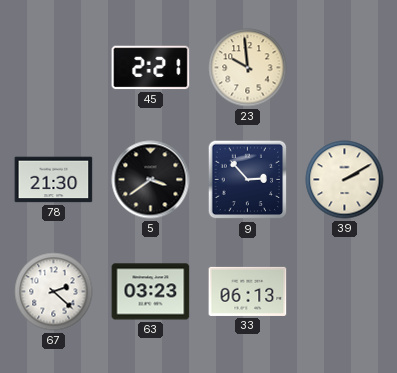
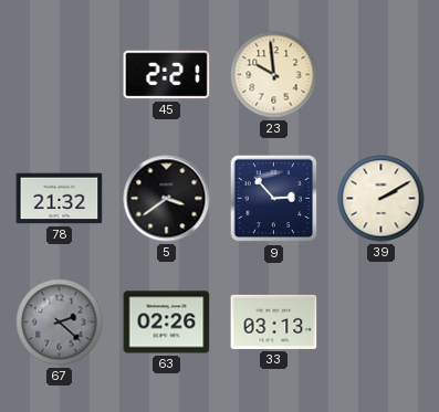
78: 21:30 -> 21:32 (60, 199)
67 dial: white -> grey (60, 323)
63: 03:23 -> 02:26 (167, 323)
33: 06:13 -> 03:13 (274, 321)
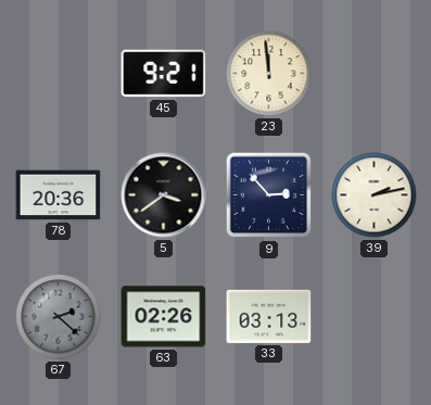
45: 2:21 -> 9:21 (164, 74)
23: 9:59 -> 11:59 (269, 74)
78: 21:32 -> 20:36 (59, 195)
39: 2:10 -> 2:13 (375, 195)
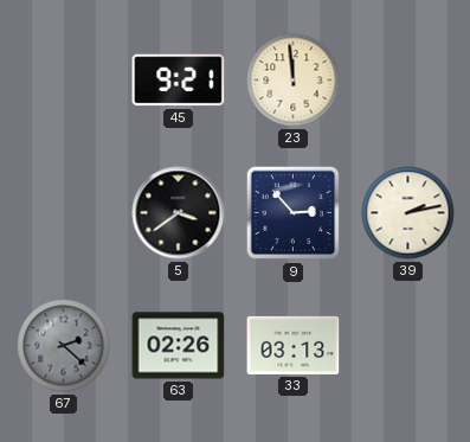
78: 20:36 -> none (59, 195)
